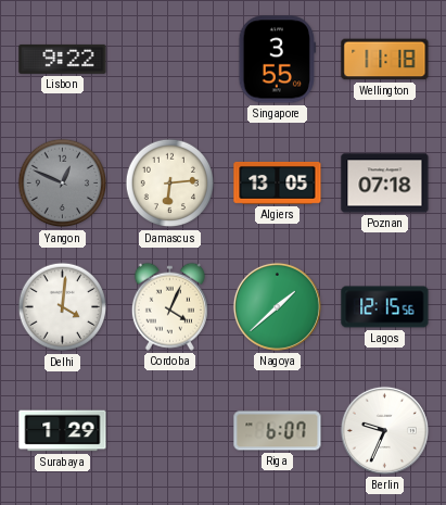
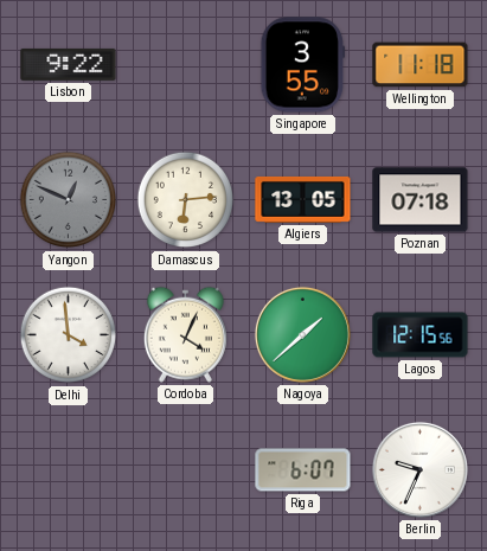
Delhi: 4:01 -> 3:59 (69, 335)
Surabaya: 1:29 -> none (63, 431)
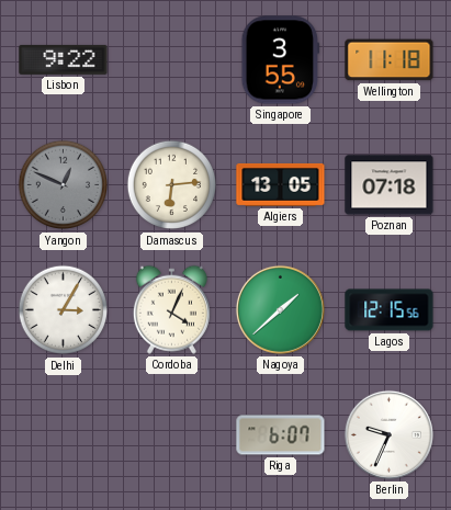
Delhi: 3:59 -> 3:05 (64, 310)
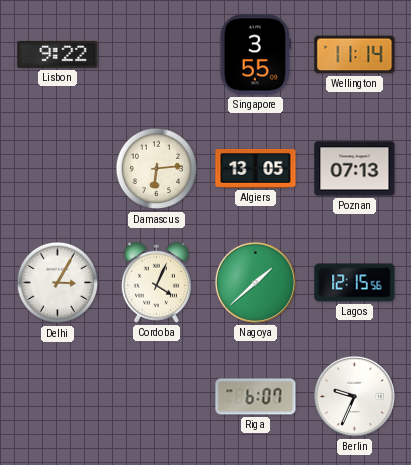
Wellington: 11:18 -> 11:14 (355, 55)
Yangon: 12:49 -> none (64, 185)
Poznan: 07:18 -> 07:13 (355, 169)
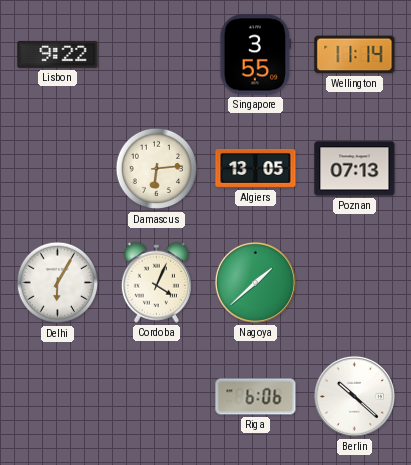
Delhi: 3:05 -> 6:05 (58, 283)
Lagos: 12:15 -> none (355, 283)
Riga: 6:07 -> 6:06 (256, 397)
Berlin: 9:34 -> 10:22 (354, 396)
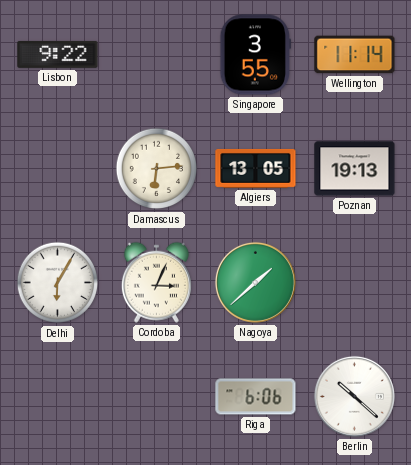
Poznan: 07:13 -> 19:13 (355, 169)
Cordoba: 4:04 -> 3:04 (156, 282)
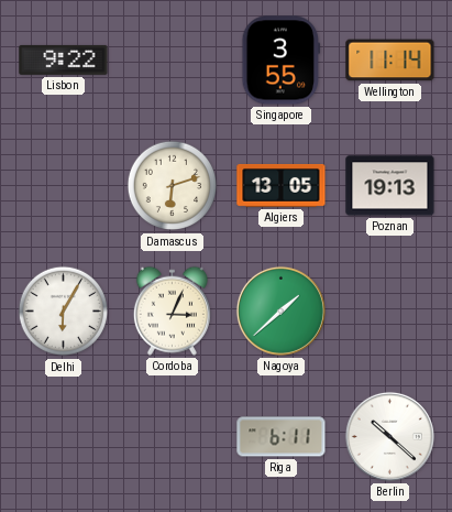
Damascus: 6:14 -> 6:12 (173, 186)
Riga: 6:06 -> 6:11 (282, 437)
